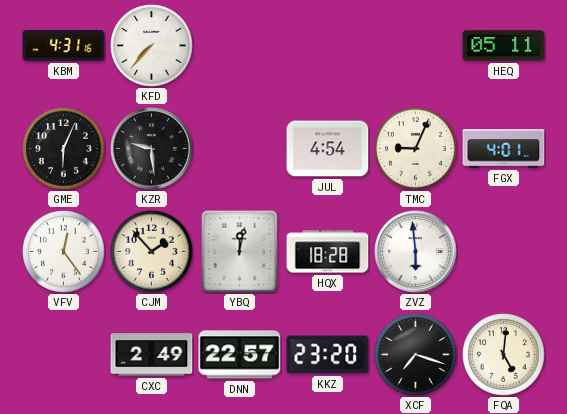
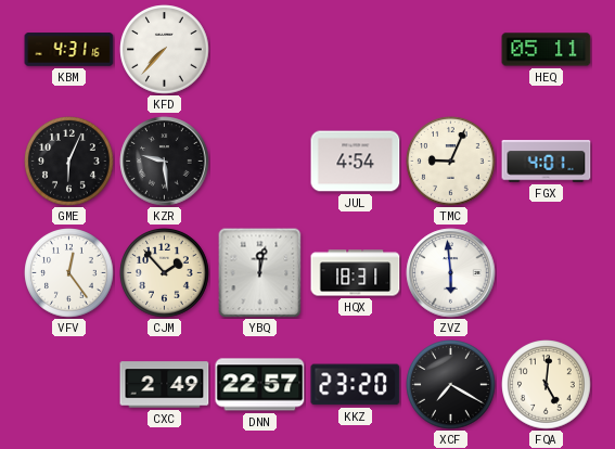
HQX: 18:28 -> 18:31 (356, 273)
XCF: 7:18 -> 7:20 (451, 385)
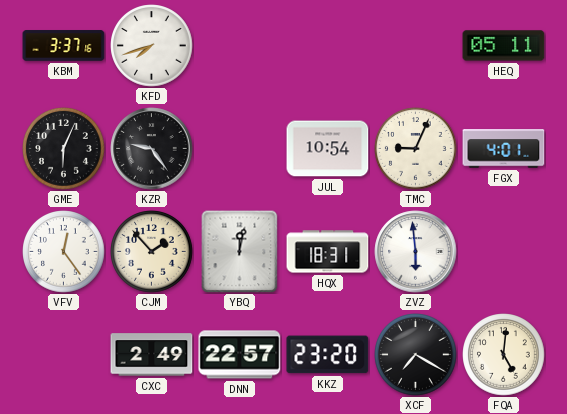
KBM: 4:31 -> 3:37 (64, 46)
KFD: 7:37 -> 7:42 (152, 46)
KZR: 9:29 -> 9:24 (152, 149)
JUL: 4:54 -> 10:54 (328, 149)
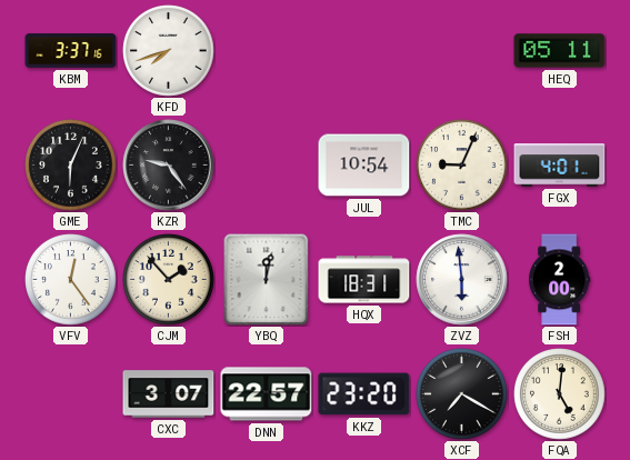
FSH: none -> 2:00 (560, 280)
CXC: 2:49 -> 3:07 (169, 394)
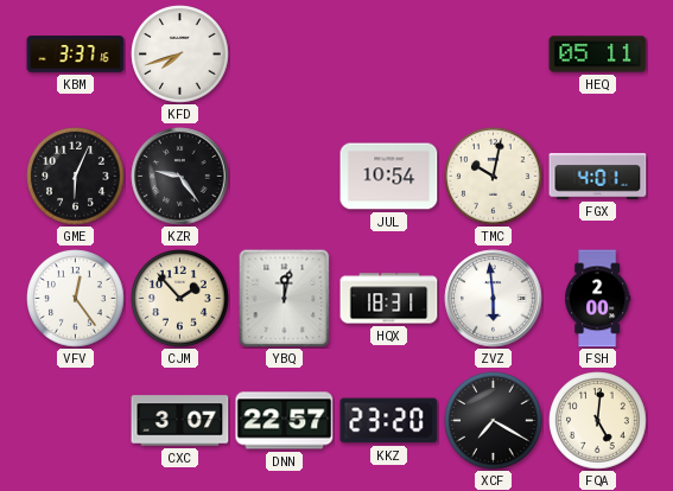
TMC: 9:04 -> 10:02 (494, 177)
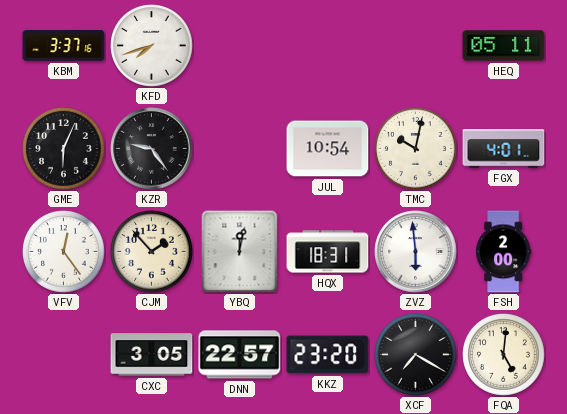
CXC: 3:07 -> 3:05 (152, 355)
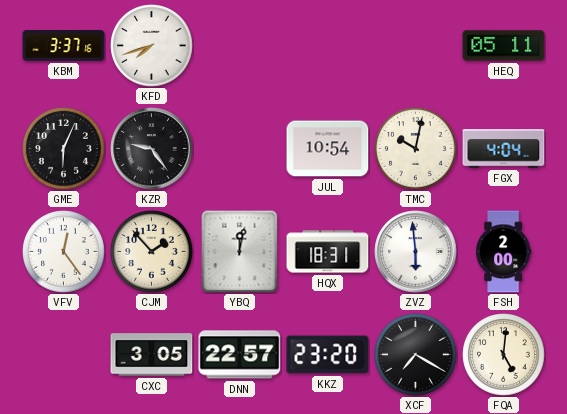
FGX: 4:01 -> 4:04 (504, 149)
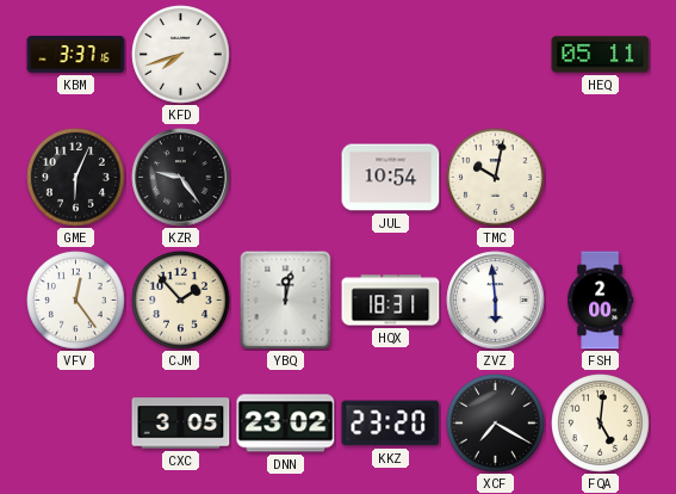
FGX: 4:04 -> none (504, 149)
DNN: 22:57 -> 23:02 (286, 424)
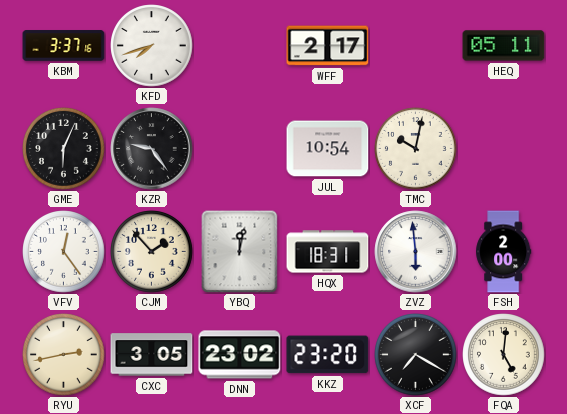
WFF: none -> 2:17 (328, 46)
RYU: none -> 2:43 (64, 355)
